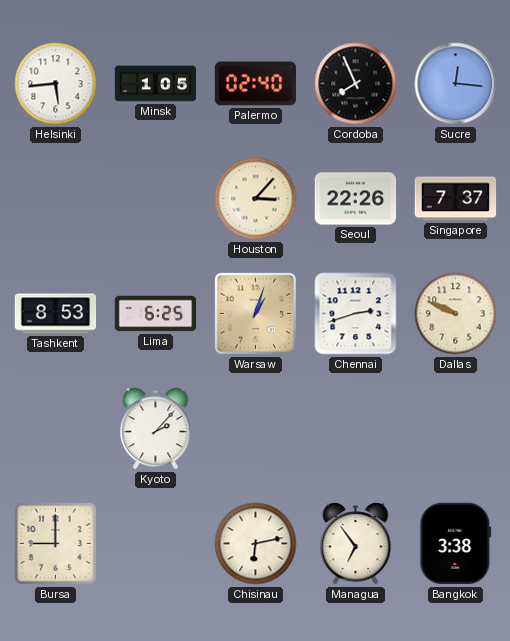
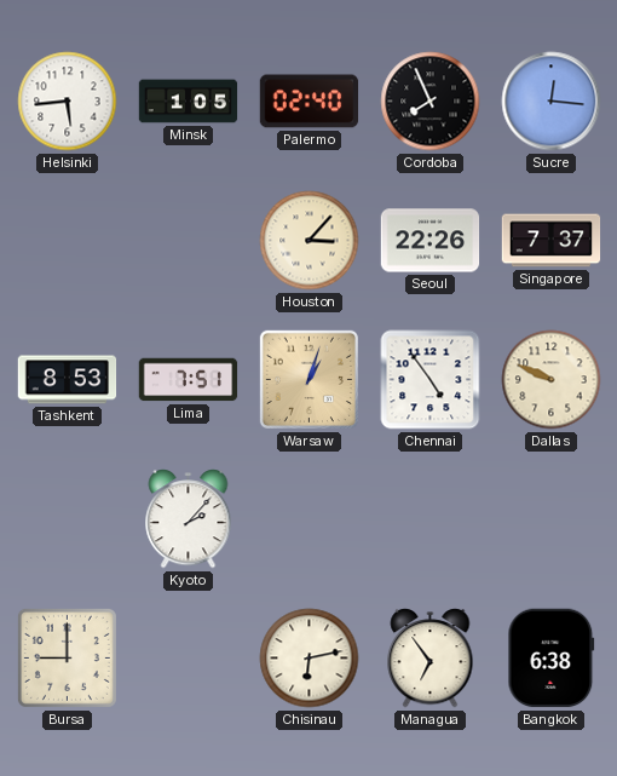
Lima: 6:25 -> 7:51 (189, 380)
Chennai: 2:42 -> 4:54 (431, 380)
Bangkok: 3:38 -> 6:38 (552, 659)
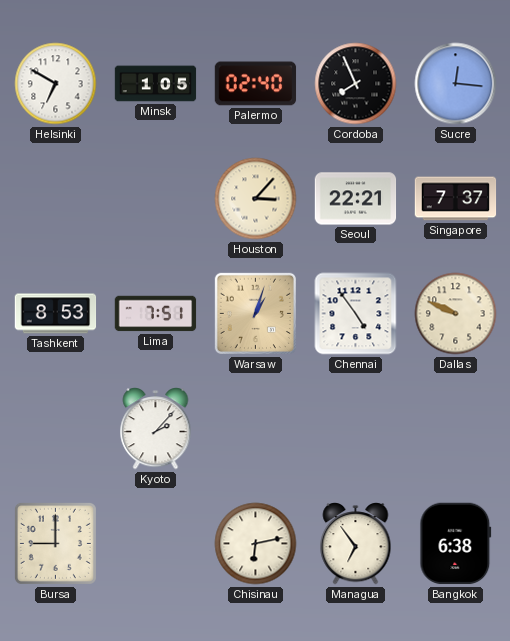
Helsinki: 5:44 -> 6:50 (56, 84)
Seoul: 22:26 -> 22:21 (356, 199)
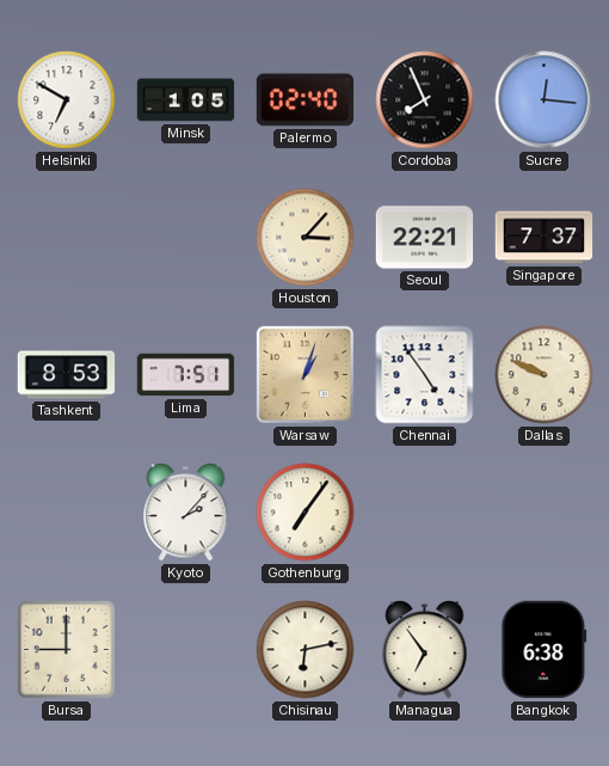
Gothenburg: none -> 7:06 (306, 513)
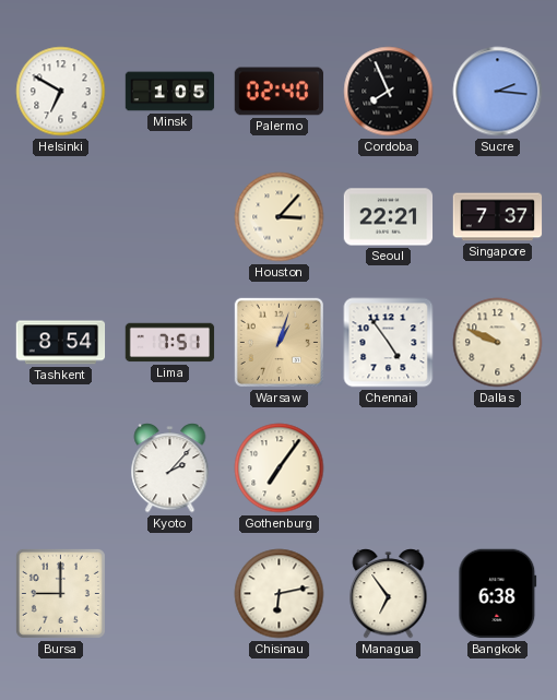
Sucre: 12:16 -> 2:16 (498, 92)
Tashkent: 8:53 -> 8:54 (61, 343)
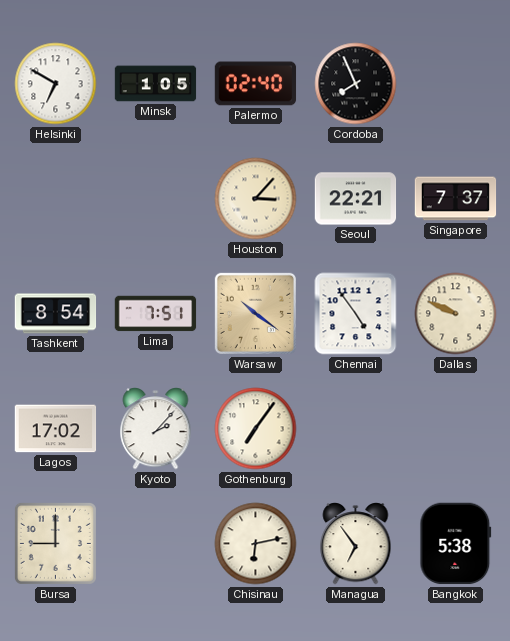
Sucre: 2:16 -> none (498, 92)
Warsaw: 1:03 -> 10:21 (255, 313)
Lagos: none -> 17:02 (56, 429)
Bangkok: 6:38 -> 5:38 (456, 544)
